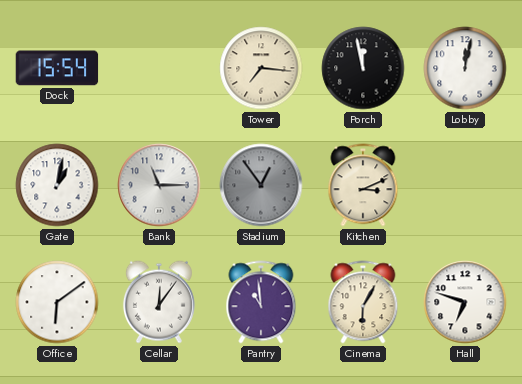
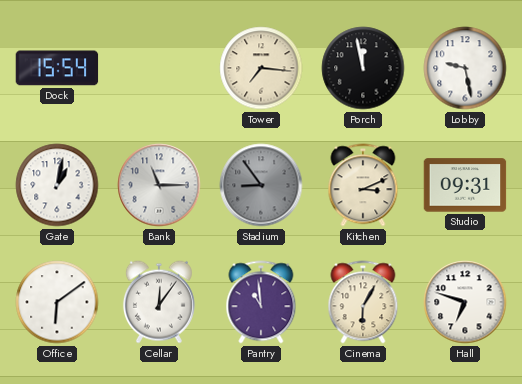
Lobby: 12:02 -> 9:28 (465, 68)
Stadium: 12:54 -> 8:54 (261, 185)
Studio: none -> 09:31 (465, 185)
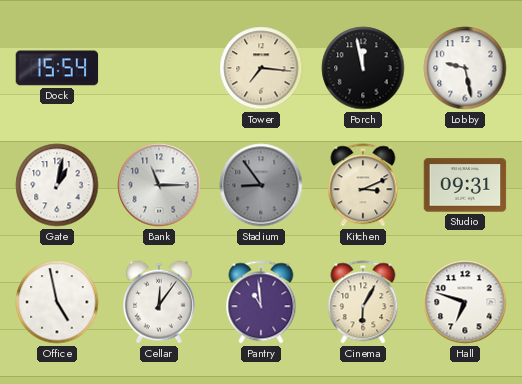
Office: 6:09 -> 4:58 (57, 302)
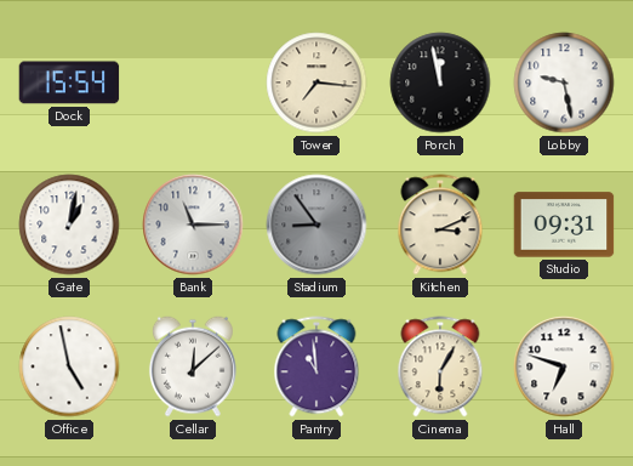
Cellar: 12:06 -> 12:08 (193, 366)
